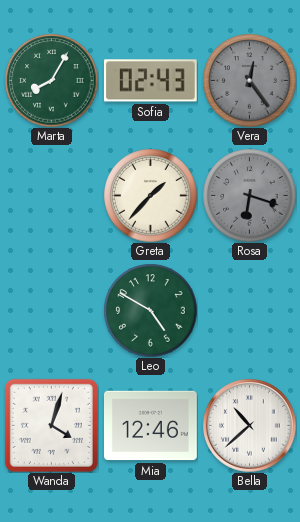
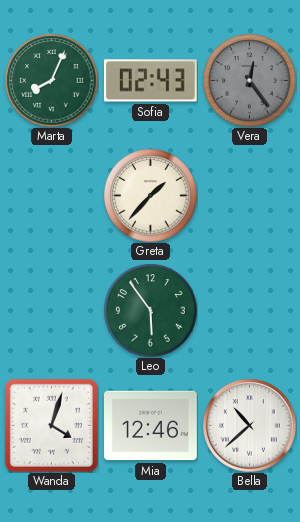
Marta: 8:05 -> 8:04 (51, 80)
Rosa: 6:18 -> none (249, 195)
Leo: 4:50 -> 5:54 (150, 310)
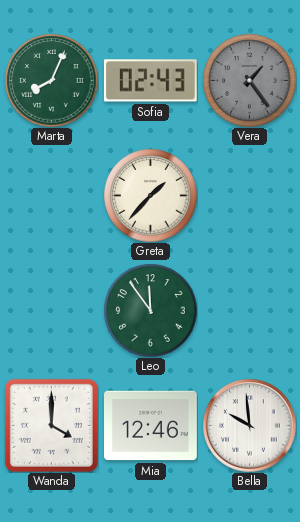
Vera: 12:24 -> 1:24 (249, 80)
Leo: 5:54 -> 11:54 (150, 310)
Wanda: 4:03 -> 4:00 (51, 425)
Bella: 10:38 -> 9:59 (249, 425)
